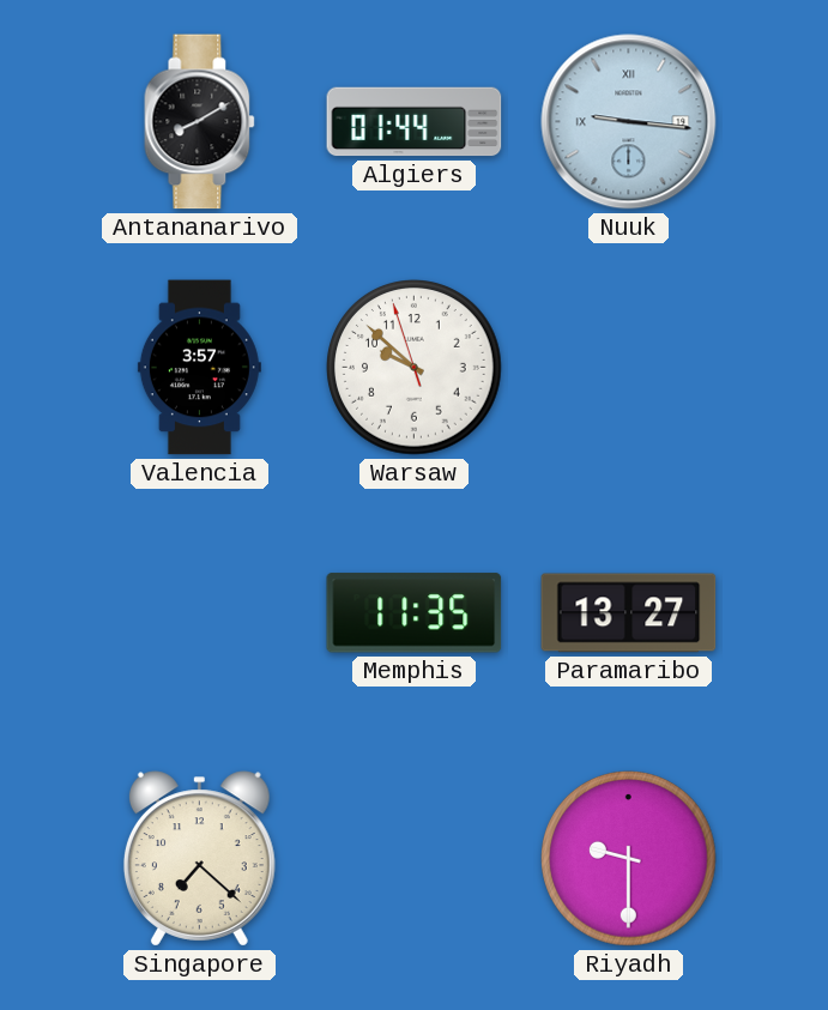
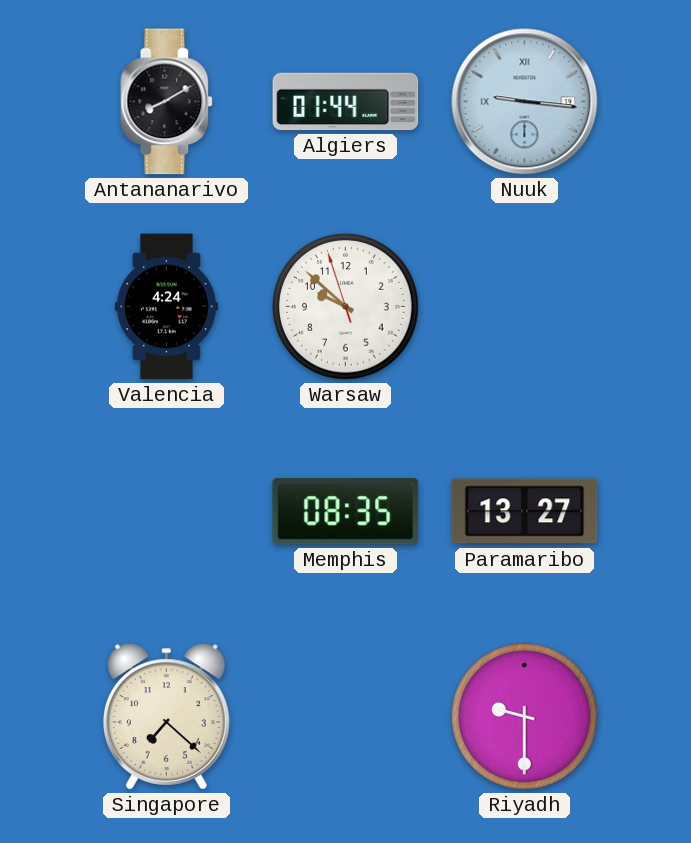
Valencia: 3:57 -> 4:24 (166, 307)
Memphis: 11:35 -> 08:35 (346, 512)
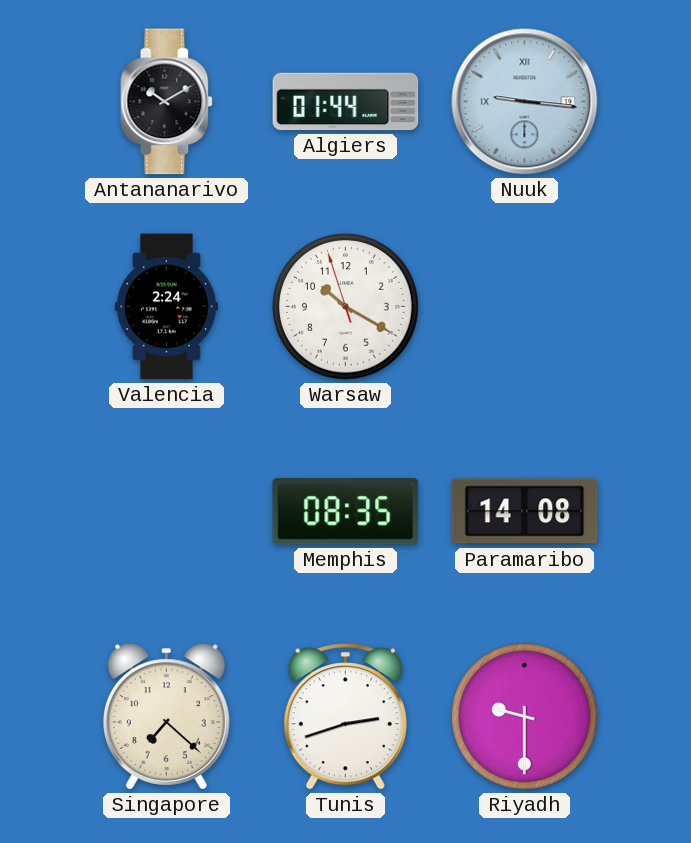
Antananarivo: 8:10 -> 10:10 (167, 102)
Valencia: 4:24 -> 2:24 (166, 307)
Warsaw: 9:51 -> 10:19 (346, 307)
Paramaribo: 13:27 -> 14:08 (525, 512)
Tunis: none -> 2:42 (345, 717)
